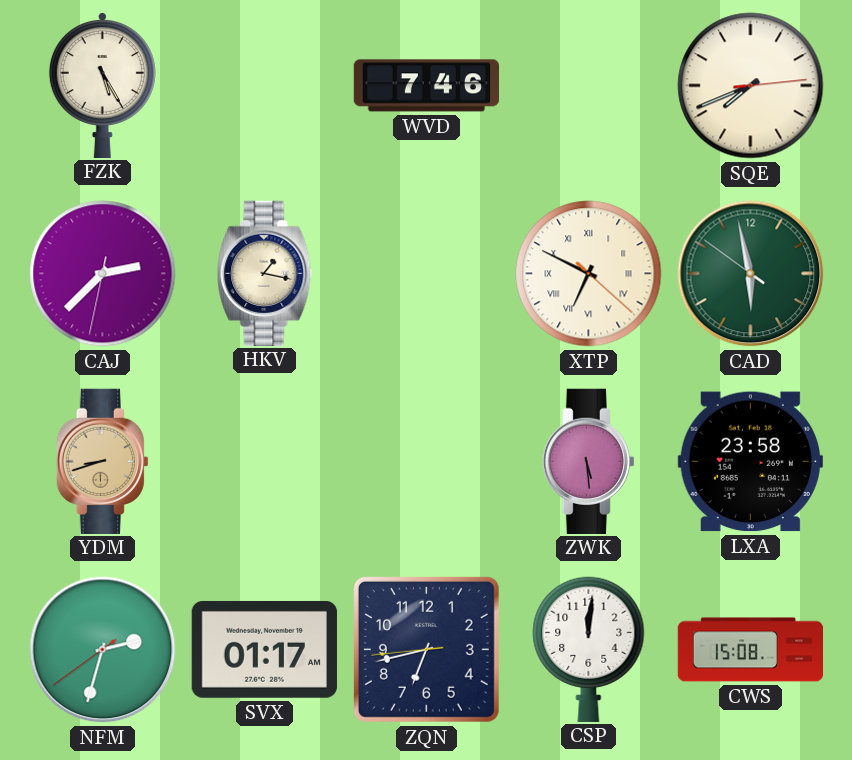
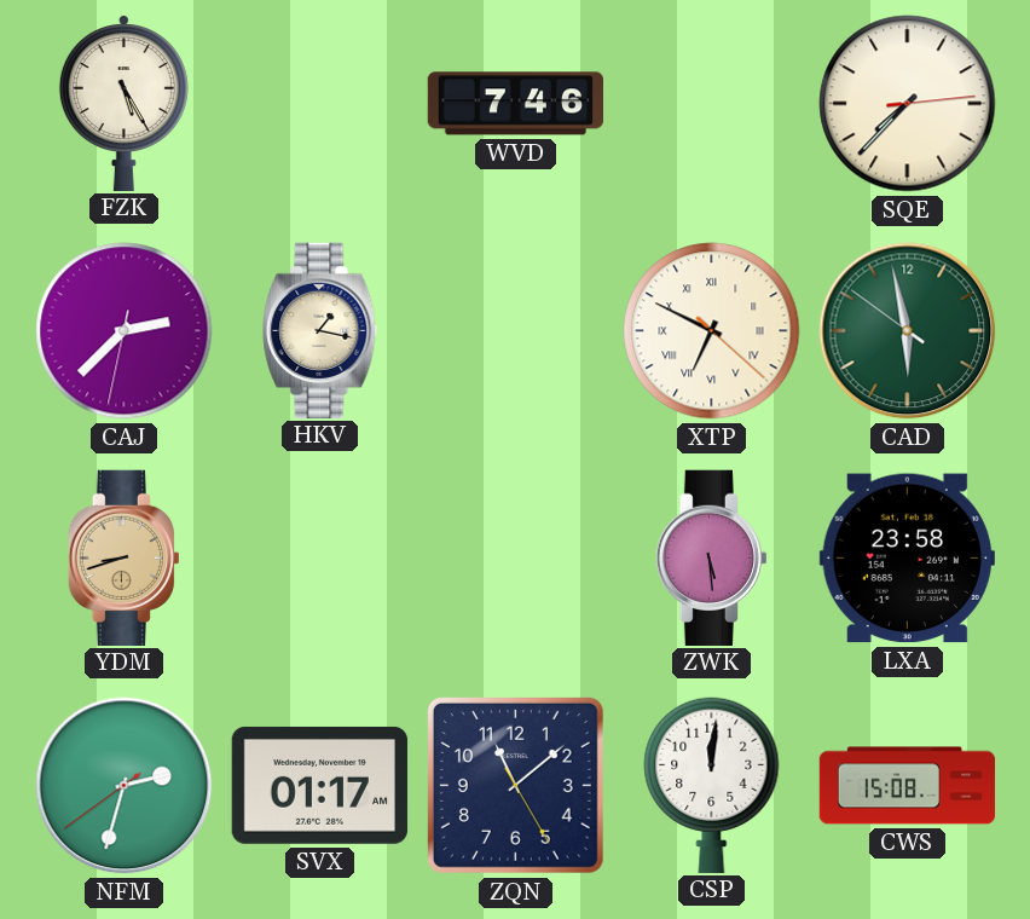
SQE: 7:41 -> 7:37 (908, 104)
ZQN: 6:42 -> 11:08 (515, 785)
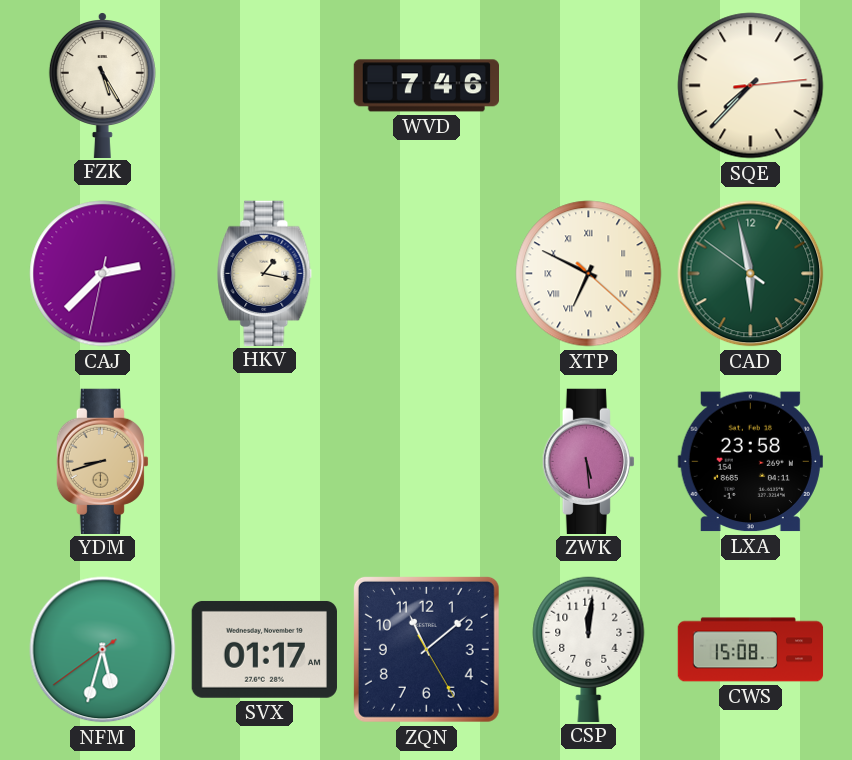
NFM: 2:32 -> 5:32 (103, 650)
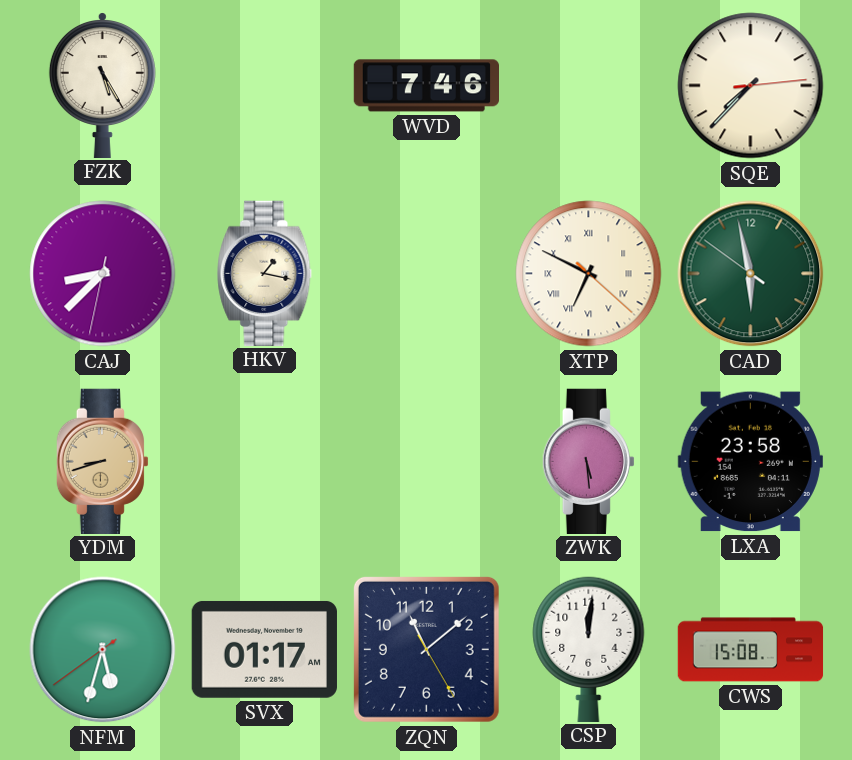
CAJ: 2:37 -> 8:37 (103, 274)
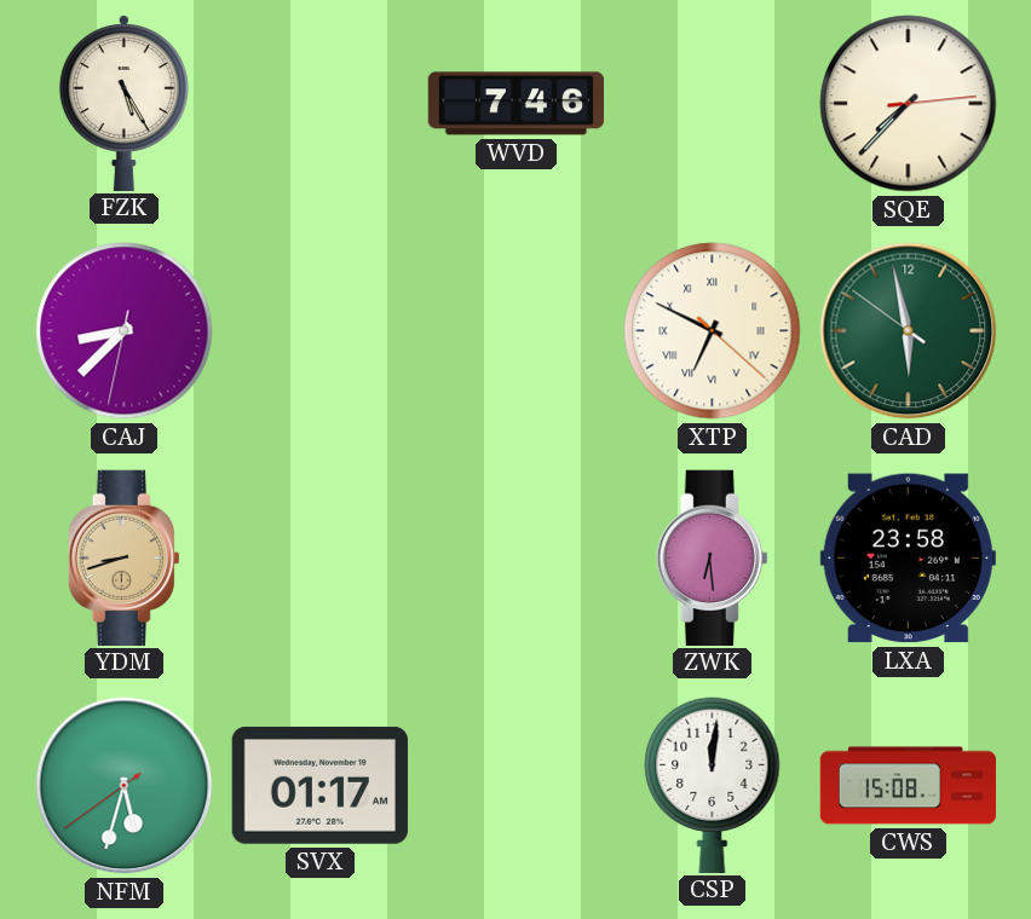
HKV: 1:17 -> none (265, 273)
ZWK: 5:29 -> 6:29 (712, 557)
ZQN: 11:08 -> none (426, 649)
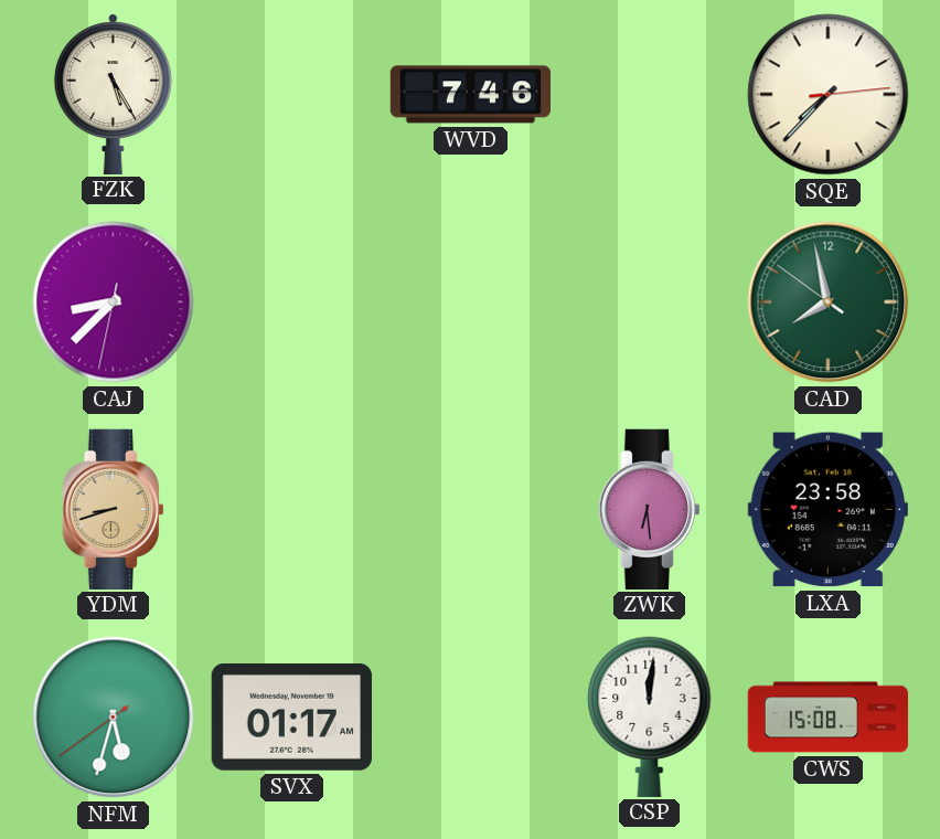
XTP: 6:49 -> none (713, 331)
CAD: 5:57 -> 7:57 (829, 302)
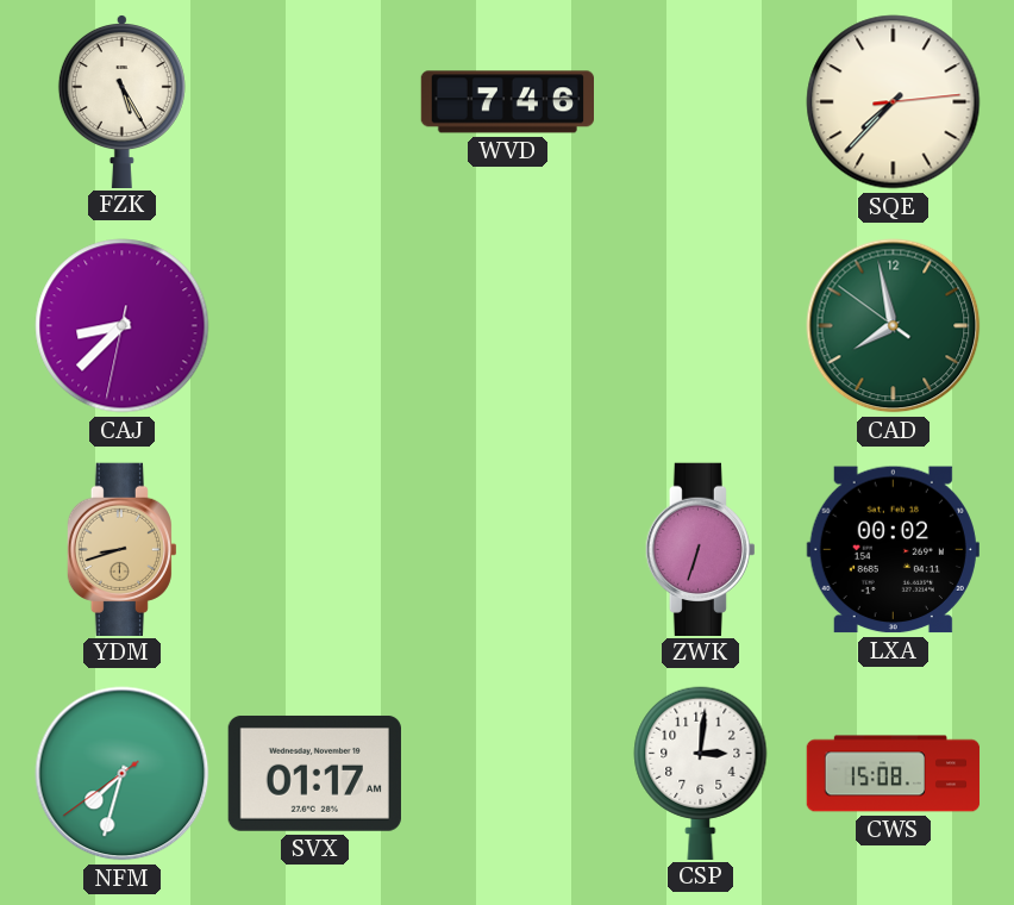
ZWK: 6:29 -> 6:33 (700, 549)
LXA: 23:58 -> 00:02 (893, 550)
NFM: 5:32 -> 7:32 (123, 774)
CSP: 12:01 -> 3:01 (701, 773)
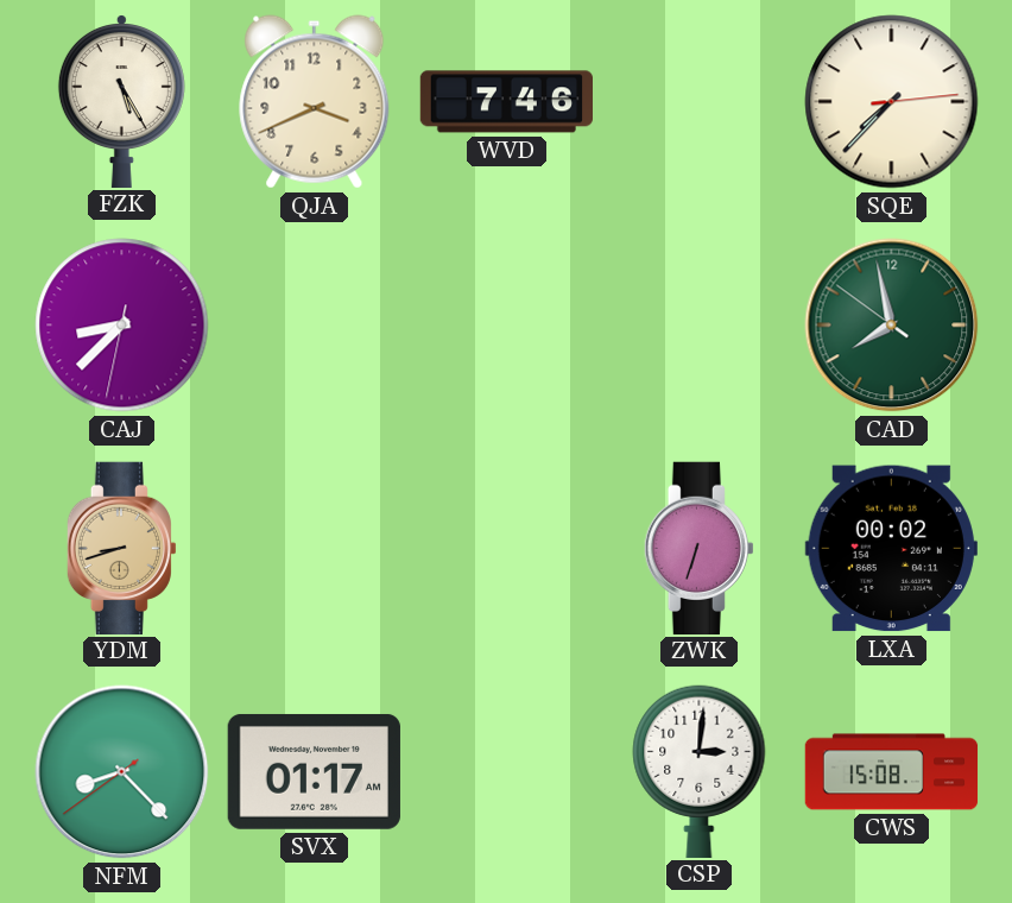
QJA: none -> 3:41 (315, 102)
NFM: 7:32 -> 8:22 (122, 772)
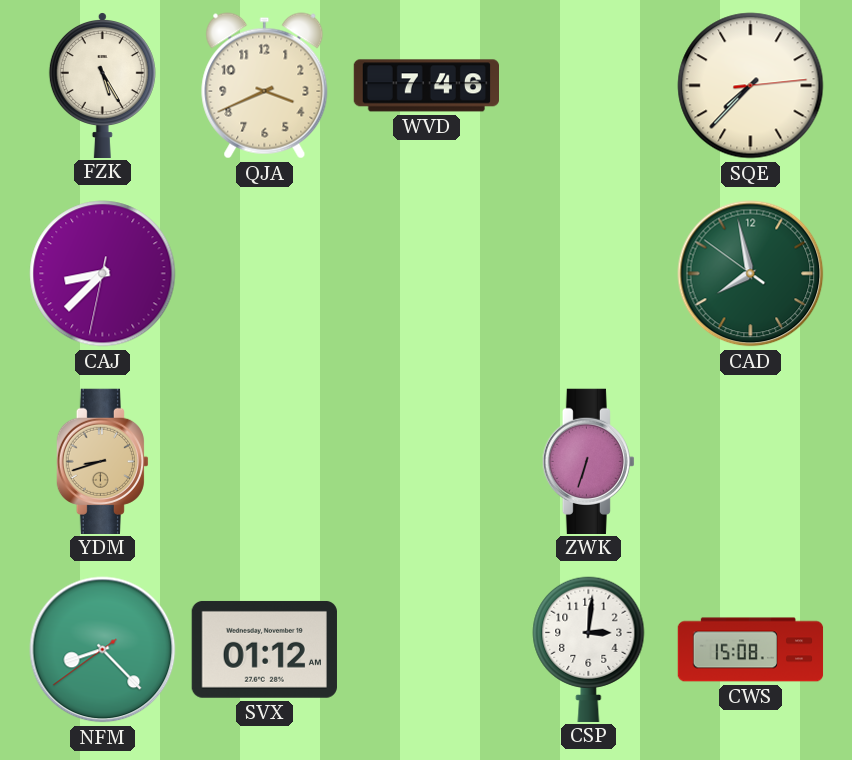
LXA: 00:02 -> none (891, 549)
SVX: 01:17 -> 01:12 (264, 649)
